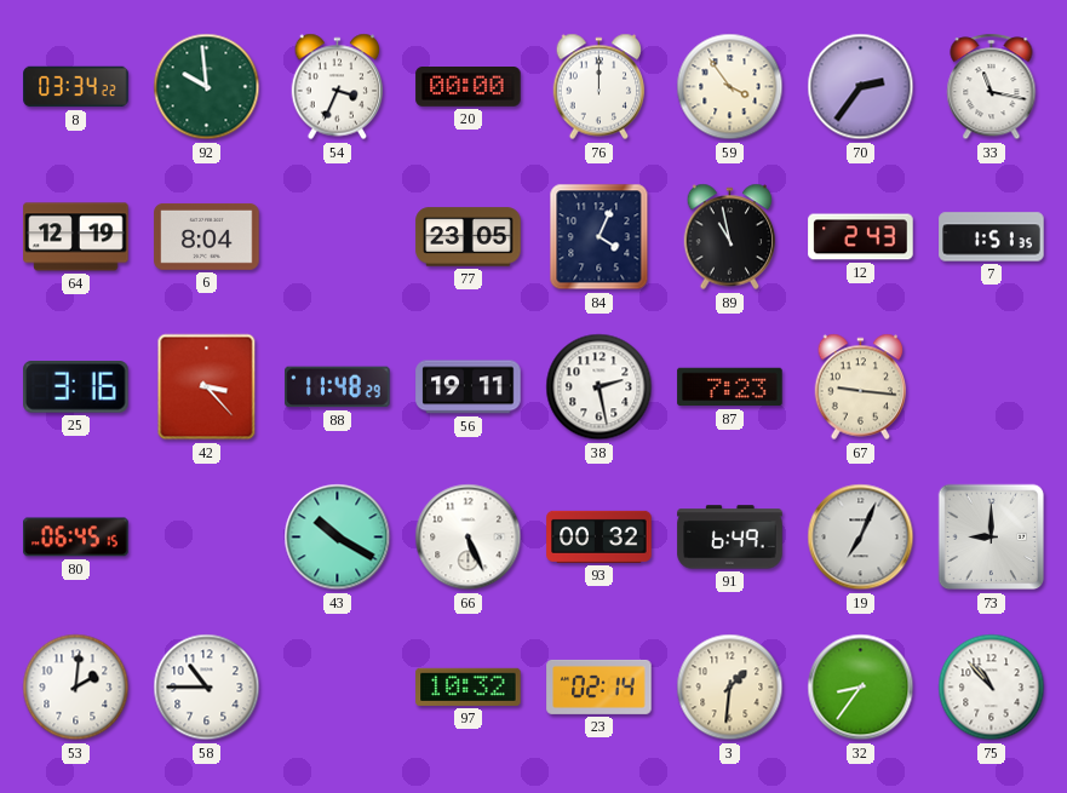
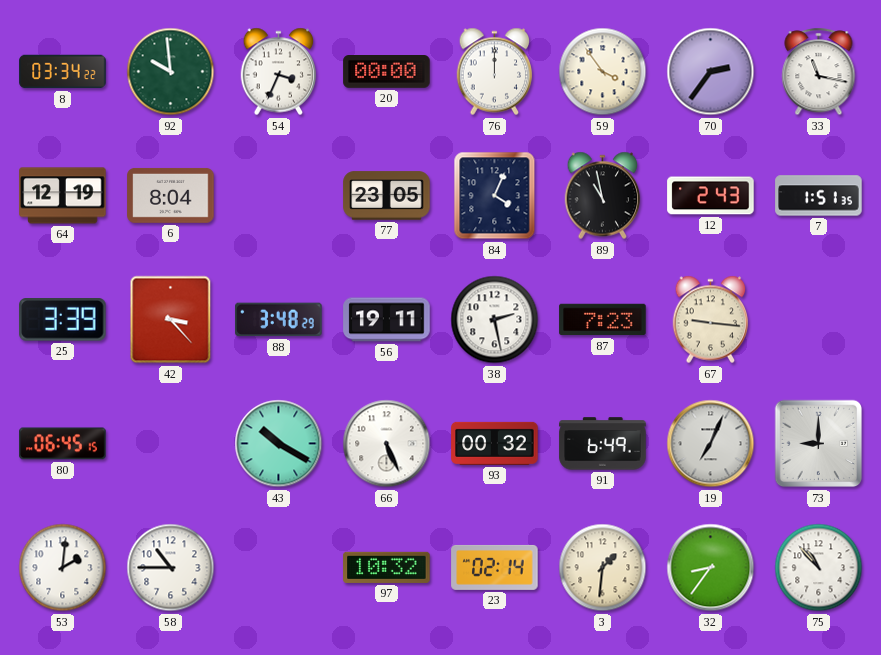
25: 3:16 -> 3:39 (63, 320)
88: 11:48 -> 3:48 (279, 320)
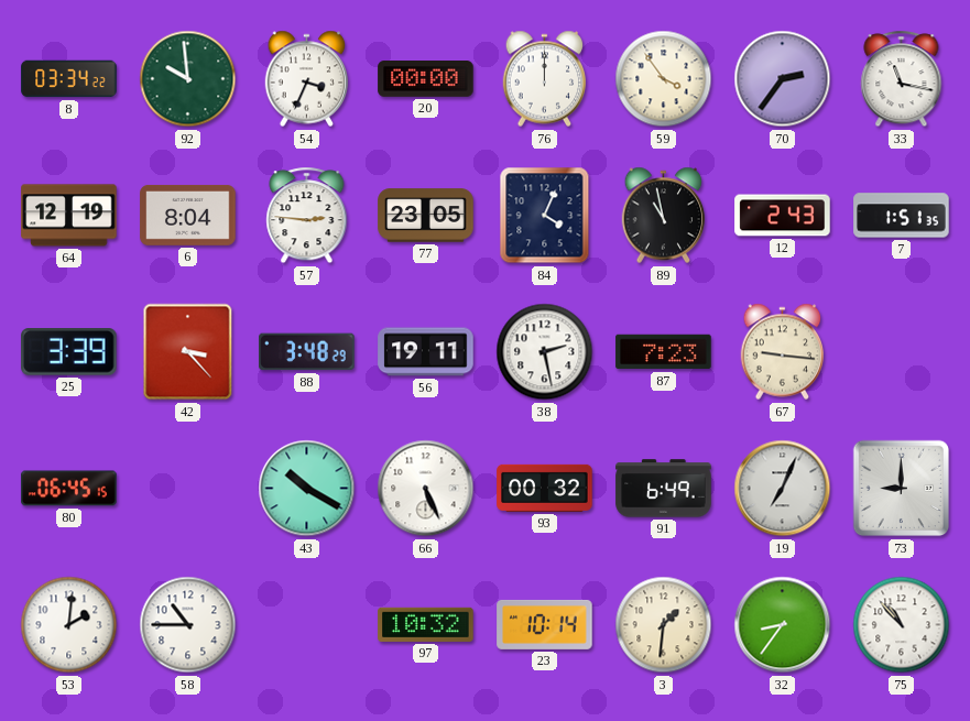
57: none -> 2:46 (307, 216)
23: 02:14 -> 10:14 (545, 624)
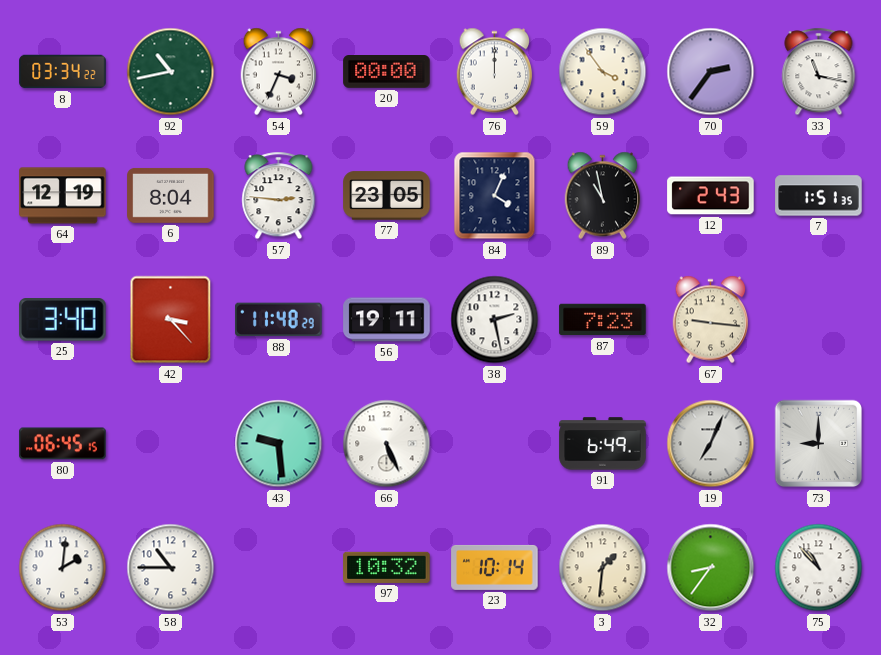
92: 9:59 -> 10:43 (171, 72)
25: 3:39 -> 3:40 (63, 320)
88: 3:48 -> 11:48 (279, 320)
43: 10:20 -> 9:29 (279, 444)
93: 00:32 -> none (545, 488)
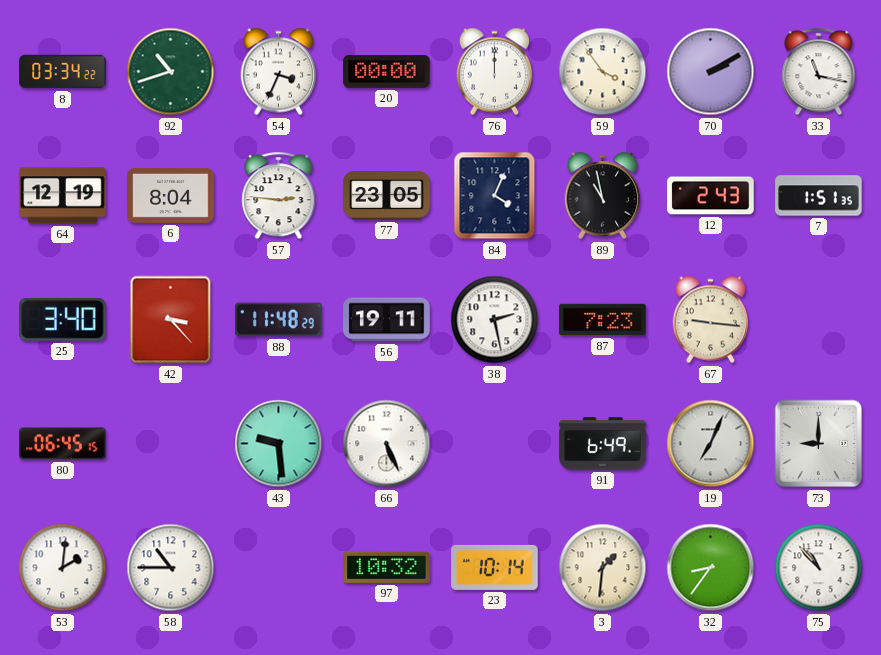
92: 10:43 -> 10:42 (171, 72)
70: 2:36 -> 2:10 (711, 72)
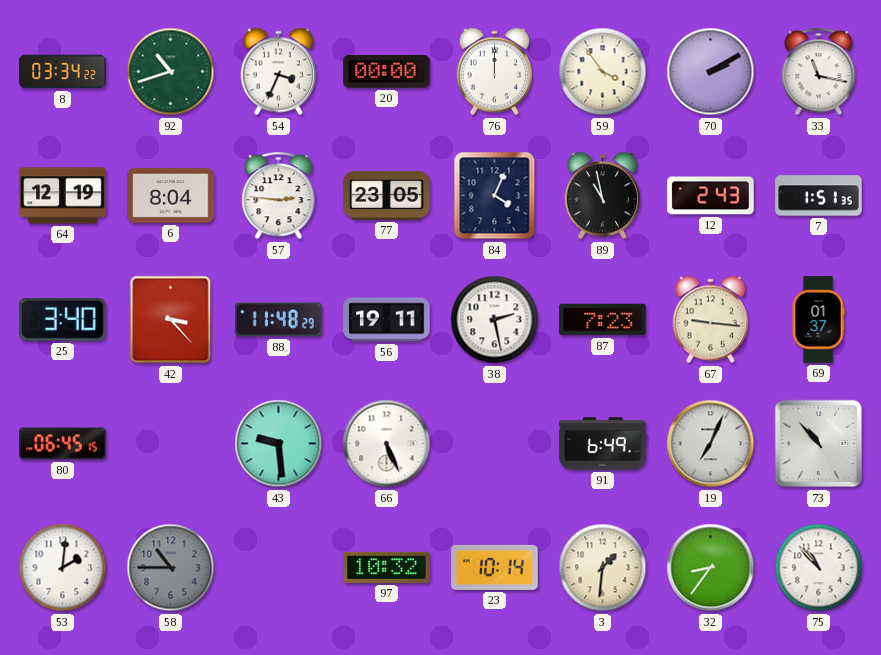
69: none -> 01:37 (818, 320)
73: 9:00 -> 10:53 (819, 444)
58 dial: white -> grey (171, 568)
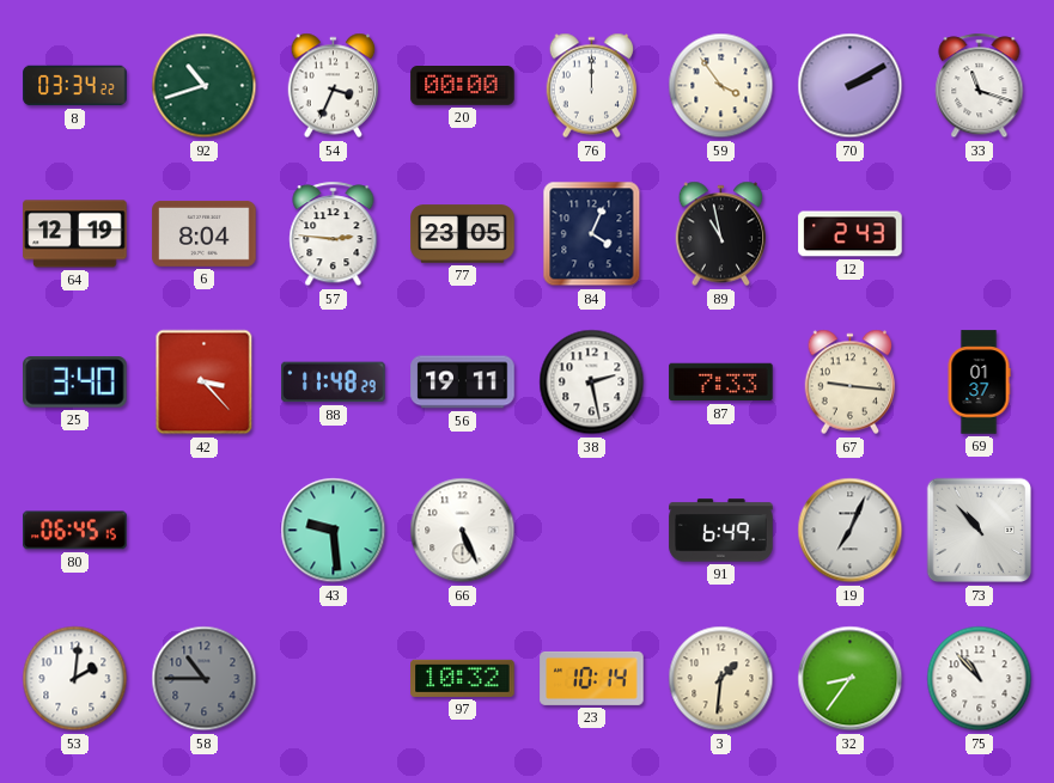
33: 11:17 -> 11:18 (980, 86)
7: 1:51 -> none (819, 196)
87: 7:23 -> 7:33 (721, 383)
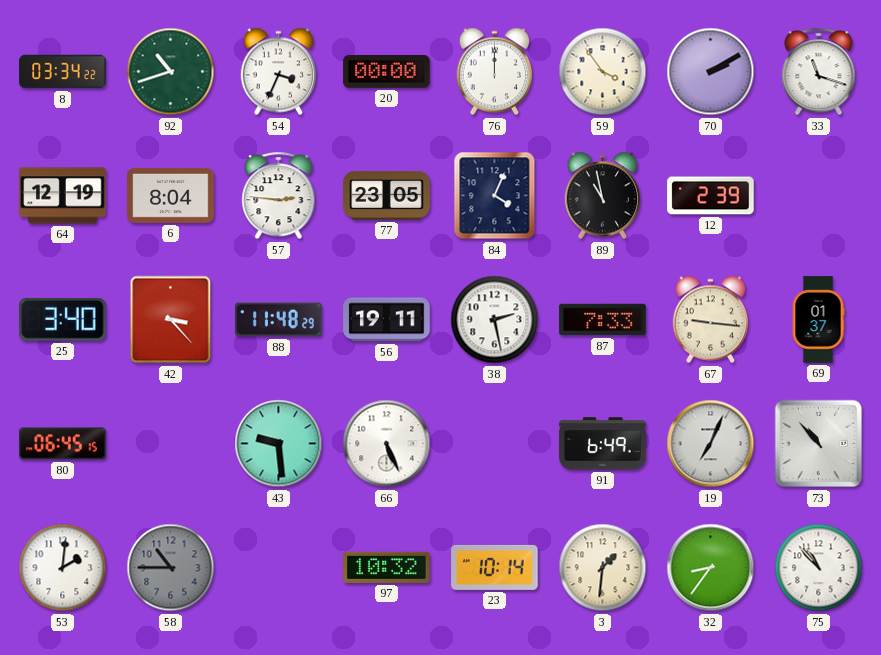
12: 2:43 -> 2:39 (711, 196)
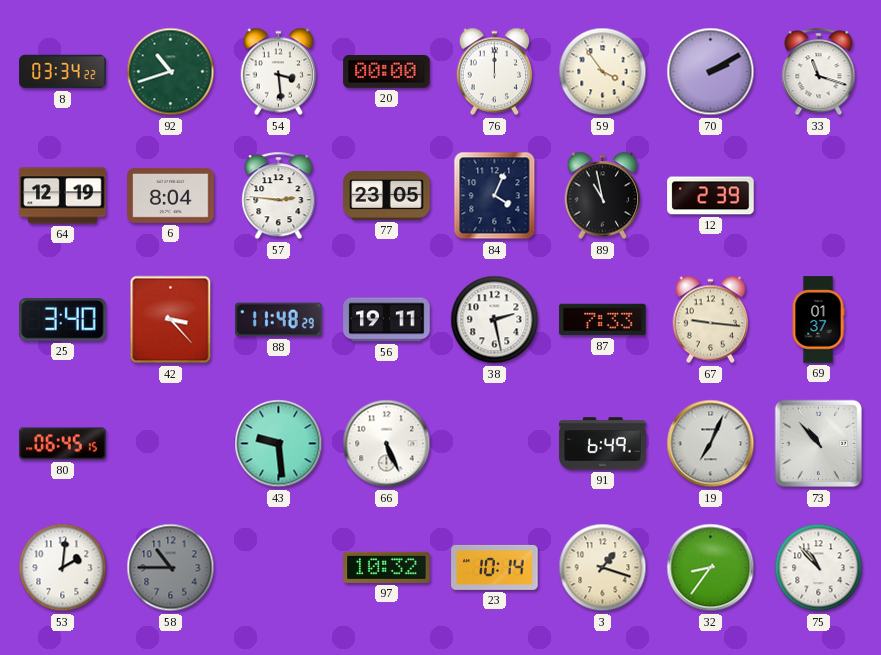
54: 3:34 -> 3:29 (279, 72)
3: 1:31 -> 1:18 (603, 568)
